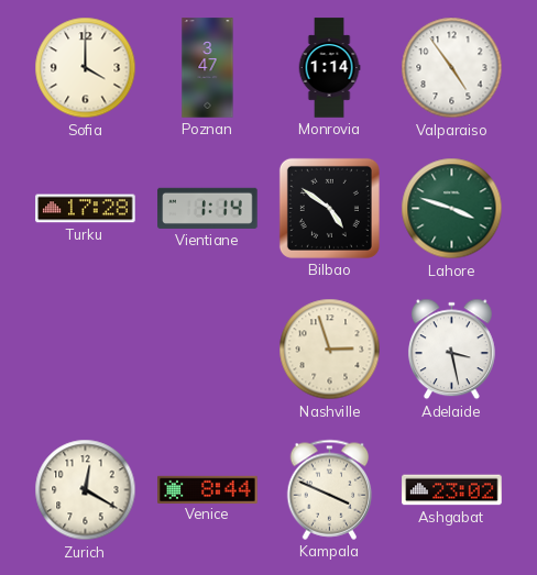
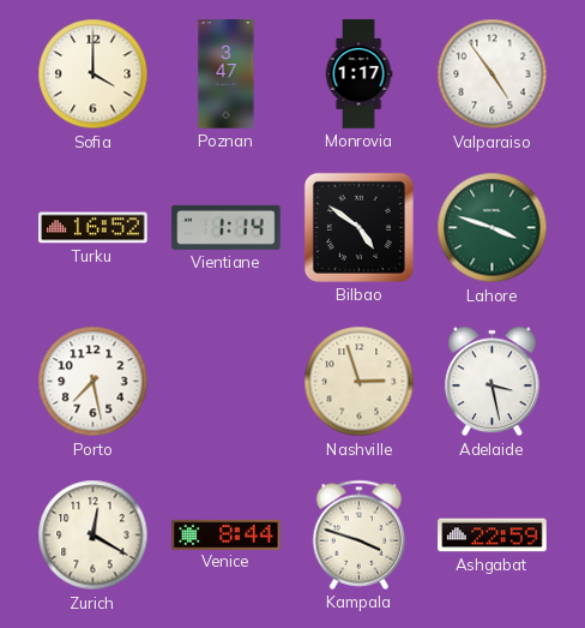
Monrovia: 1:14 -> 1:17 (358, 74)
Turku: 17:28 -> 16:52 (94, 228)
Porto: none -> 7:28 (94, 382)
Kampala: 3:49 -> 3:48 (360, 534)
Ashgabat: 23:02 -> 22:59 (493, 536)
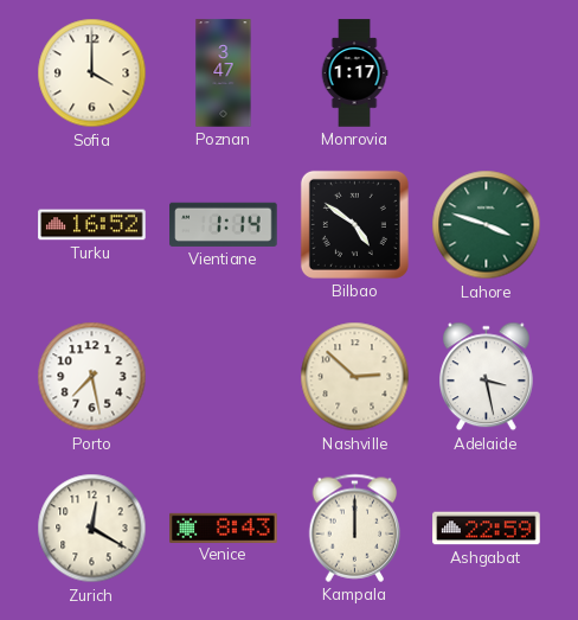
Valparaiso: 4:54 -> none (493, 74)
Nashville: 2:57 -> 2:52 (355, 377)
Venice: 8:44 -> 8:43 (224, 528)
Kampala: 3:48 -> 12:00 (355, 528)
